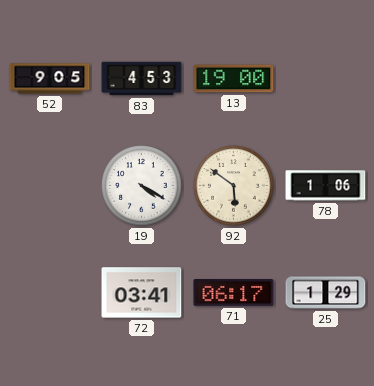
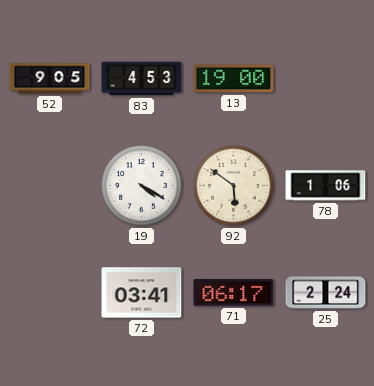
25: 1:29 -> 2:24 (326, 293)
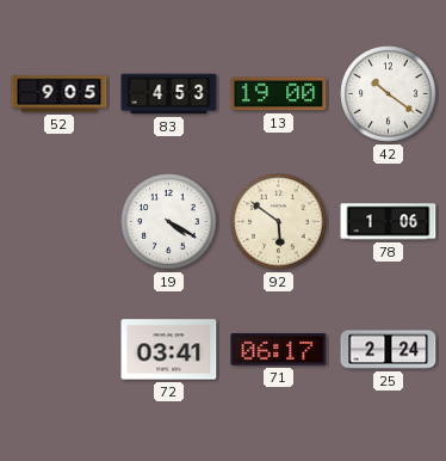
42: none -> 10:21 (389, 94)
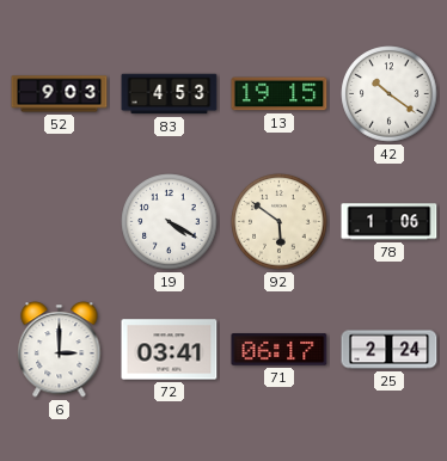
52: 9:05 -> 9:03 (60, 94)
13: 19:00 -> 19:15 (280, 94)
6: none -> 3:00 (60, 350)
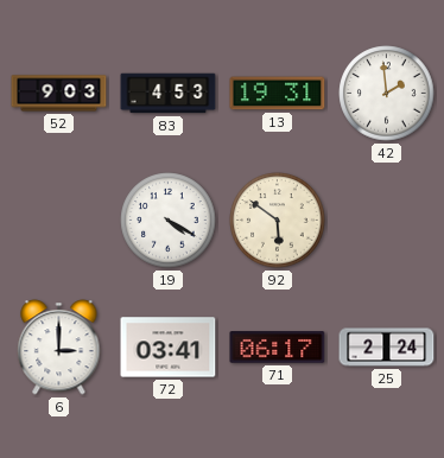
13: 19:15 -> 19:31 (278, 94)
42: 10:21 -> 1:59 (387, 94)
78: 1:06 -> none (390, 222)
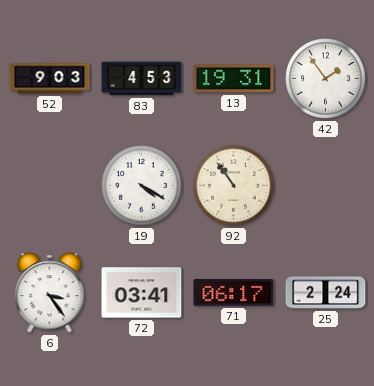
42: 1:59 -> 1:54 (326, 79)
92: 5:51 -> 10:54 (234, 186)
6: 3:00 -> 3:24 (50, 293)
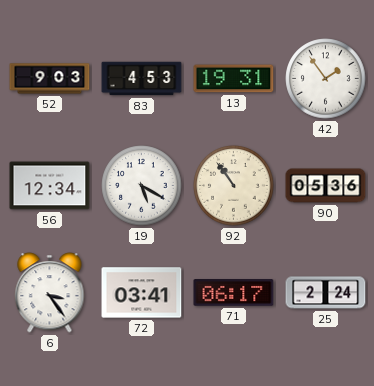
56: none -> 12:34 (50, 186)
19: 4:20 -> 5:20 (142, 186)
90: none -> 05:36 (326, 186)
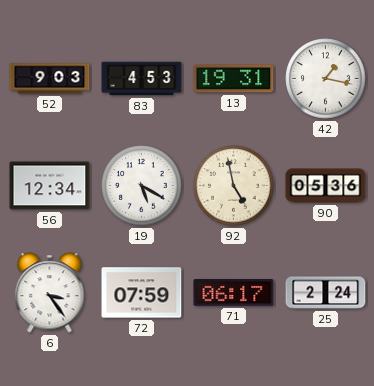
42: 1:54 -> 1:17 (326, 79)
92: 10:54 -> 4:58 (234, 186)
72: 03:41 -> 07:59 (142, 293)
